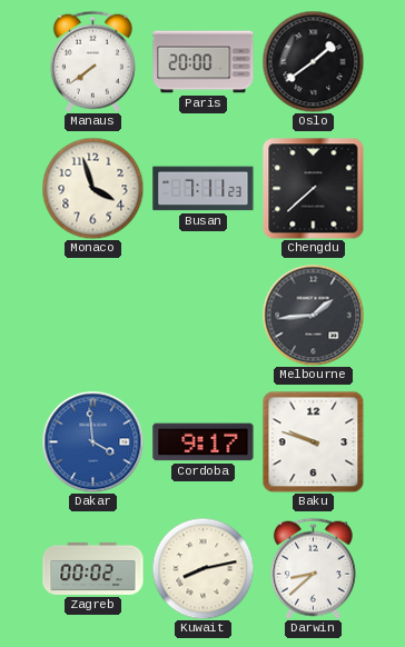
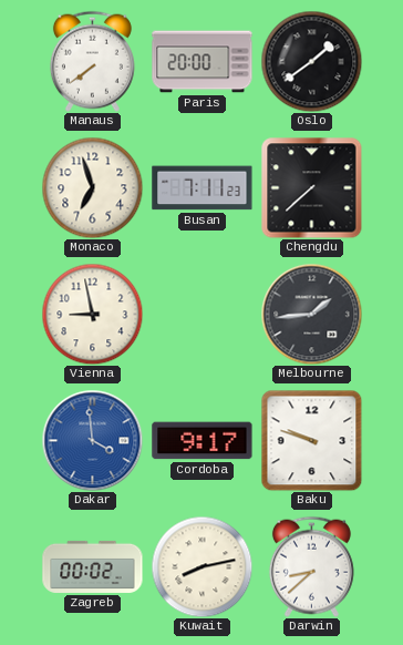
Monaco: 3:57 -> 6:57 (92, 187)
Vienna: none -> 8:58 (92, 314)
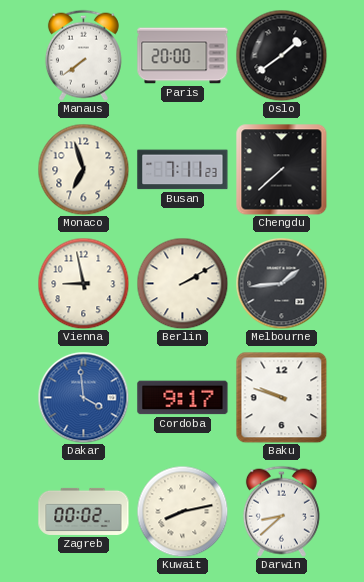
Berlin: none -> 2:10 (182, 283)
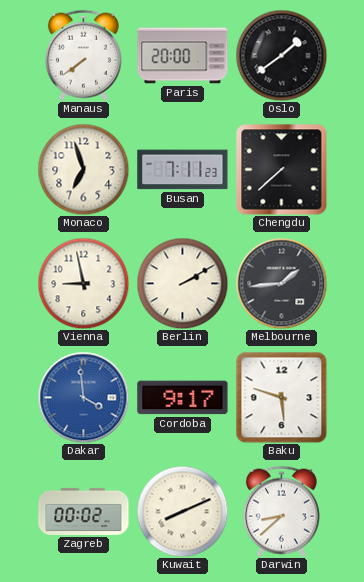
Baku: 9:48 -> 5:48 (281, 397)
Kuwait: 8:13 -> 8:11 (182, 511)
